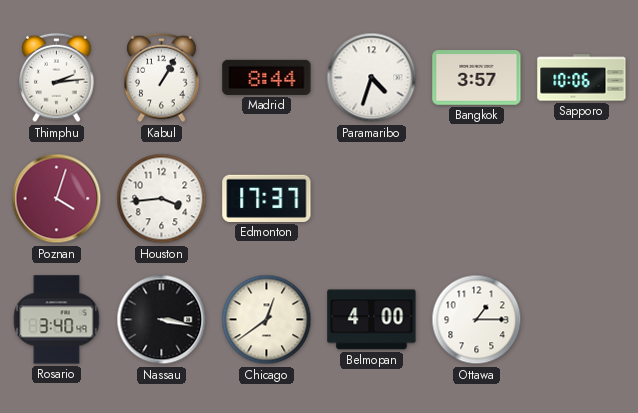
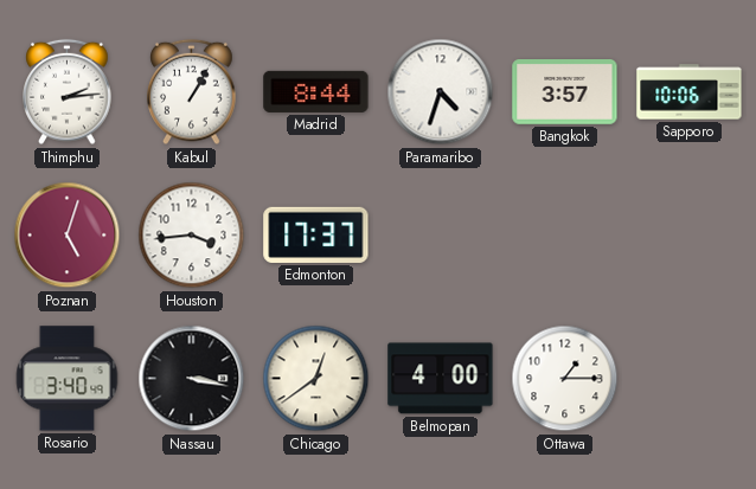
Poznan: 4:03 -> 5:03 (68, 236)
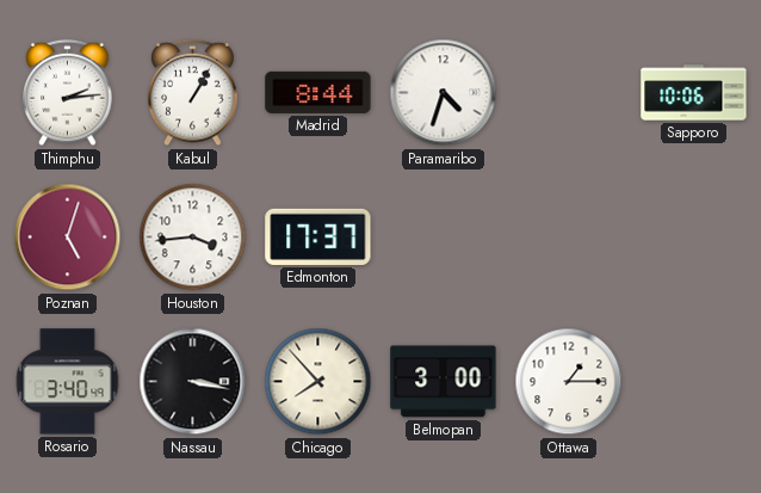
Bangkok: 3:57 -> none (565, 92)
Chicago: 12:39 -> 7:53 (318, 382)
Belmopan: 4:00 -> 3:00 (444, 382)
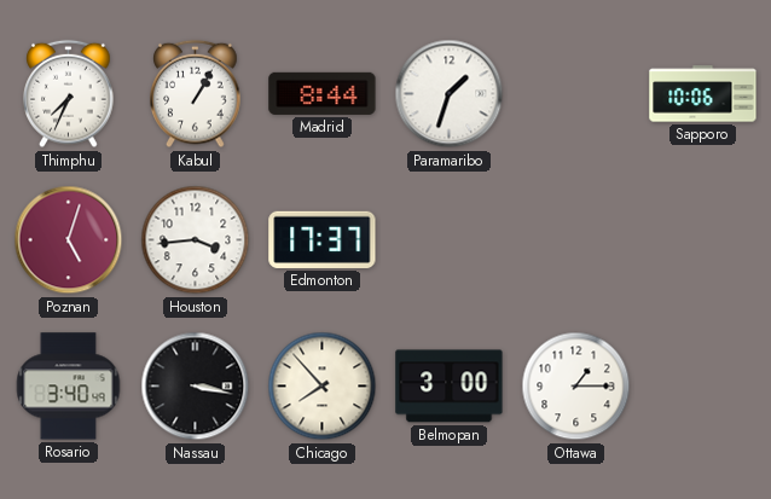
Thimphu: 2:14 -> 7:34 (69, 94)
Paramaribo: 4:33 -> 1:33 (450, 94)
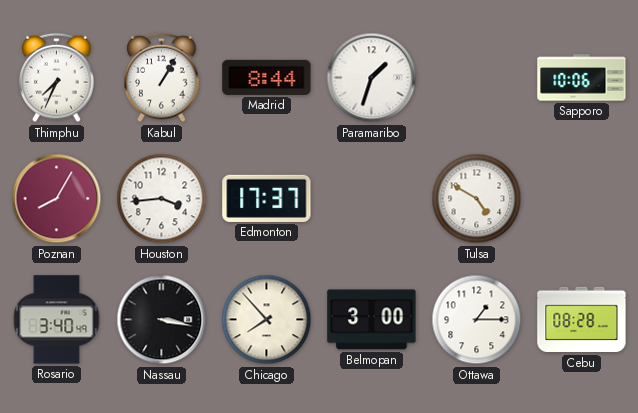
Poznan: 5:03 -> 8:05 (57, 199)
Tulsa: none -> 4:50 (477, 199)
Cebu: none -> 08:28 (582, 320)
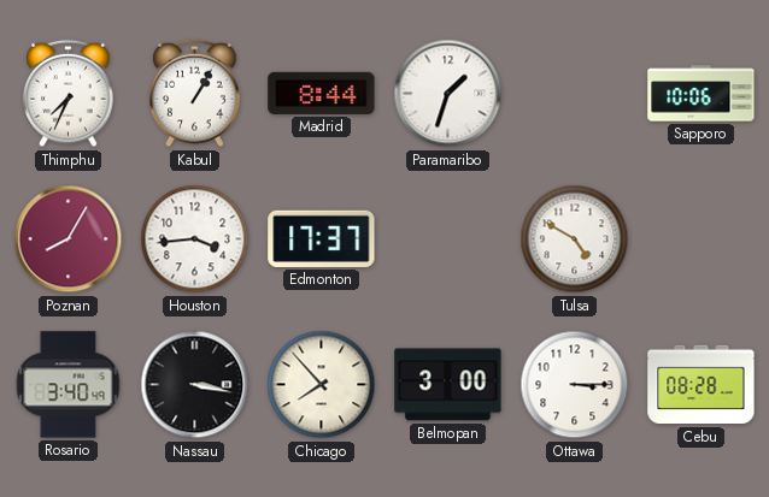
Ottawa: 1:15 -> 3:15 (575, 385)
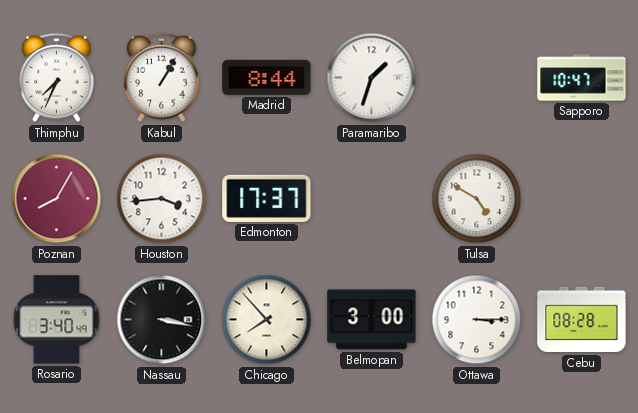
Sapporo: 10:06 -> 10:47 (582, 78)
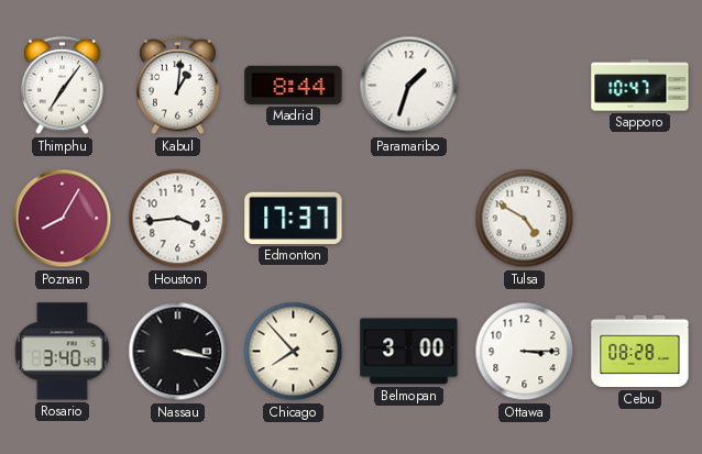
Thimphu: 7:34 -> 7:06 (63, 86)
Kabul: 1:05 -> 1:01 (178, 86)
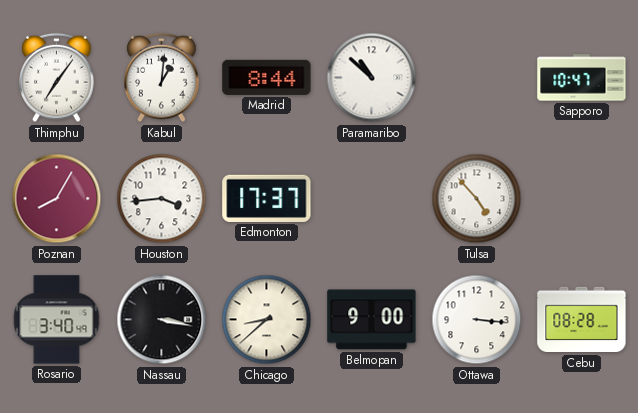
Paramaribo: 1:33 -> 10:52 (372, 78)
Tulsa: 4:50 -> 4:53 (477, 199)
Chicago: 7:53 -> 8:38 (267, 320)
Belmopan: 3:00 -> 9:00 (372, 320)
Ottawa: 3:15 -> 3:16 (477, 320)
